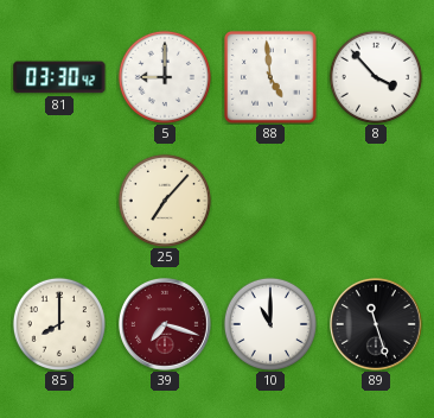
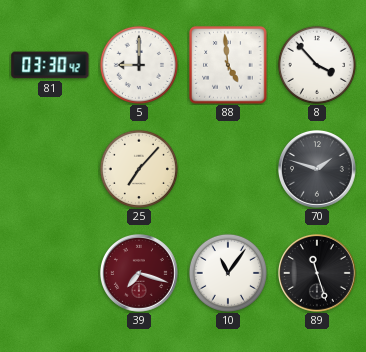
70: none -> 1:48 (318, 170)
85: 8:00 -> none (59, 324)
10: 11:00 -> 11:06 (228, 273)
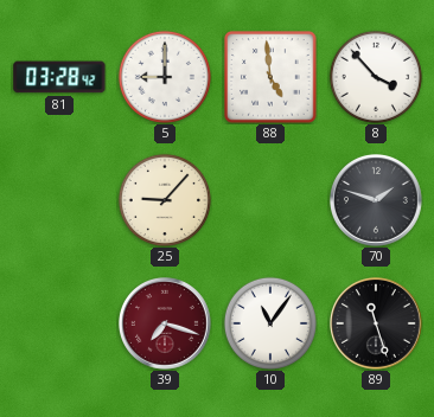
81: 03:30 -> 03:28 (59, 77)
25: 7:07 -> 9:07 (165, 200)
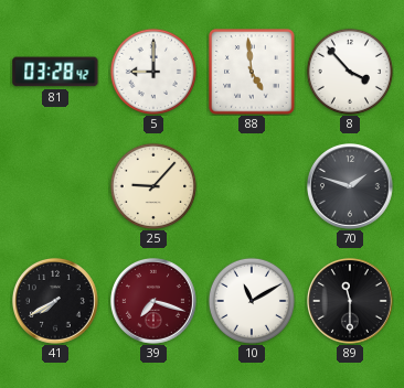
41: none -> 7:40 (56, 302)
10: 11:06 -> 11:10 (252, 301)
89: 11:27 -> 11:30 (351, 302)
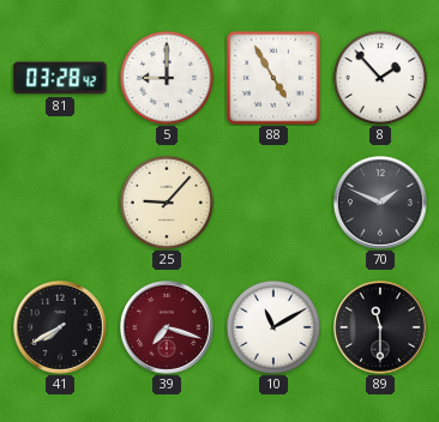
88: 4:59 -> 4:55 (273, 78)
8: 3:53 -> 1:53 (380, 78)
70: 1:48 -> 1:49 (381, 204)
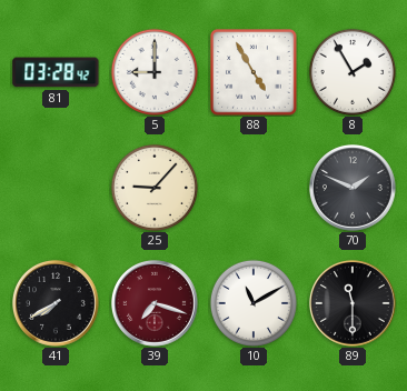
8: 1:53 -> 1:55 (353, 72)
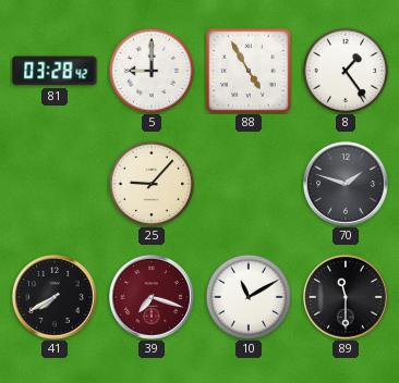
8: 1:55 -> 1:24 (346, 71)
70: 1:49 -> 1:48 (347, 185)
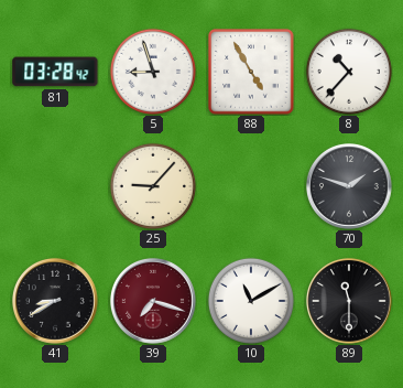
5: 9:00 -> 8:57 (153, 72)
8: 1:24 -> 10:37 (349, 72)
41: 7:40 -> 8:40 (56, 302)
